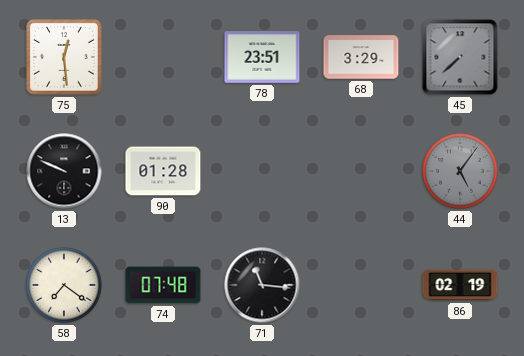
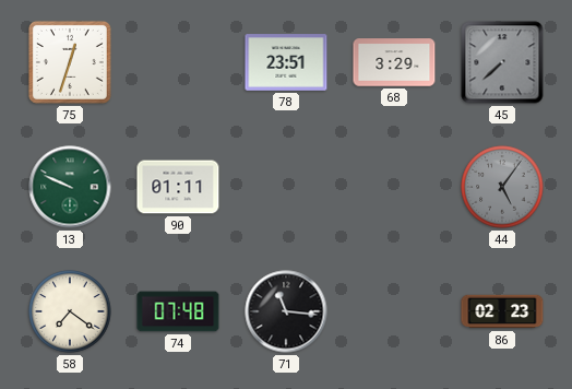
75: 12:29 -> 12:33 (70, 62)
13 dial: black -> green (70, 187)
90: 01:28 -> 01:11 (178, 187)
86: 02:19 -> 02:23 (502, 311)
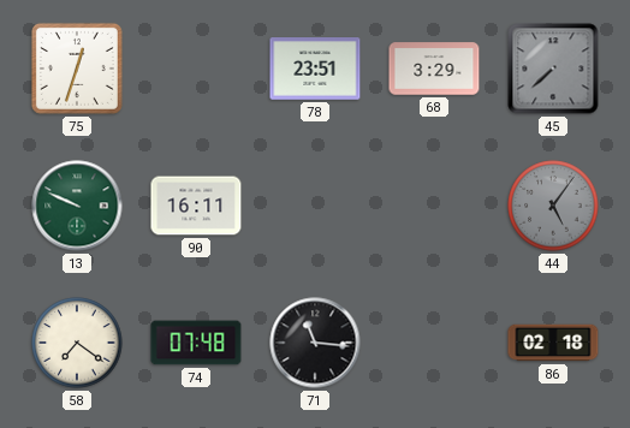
90: 01:11 -> 16:11 (196, 206)
86: 02:23 -> 02:18 (553, 343)
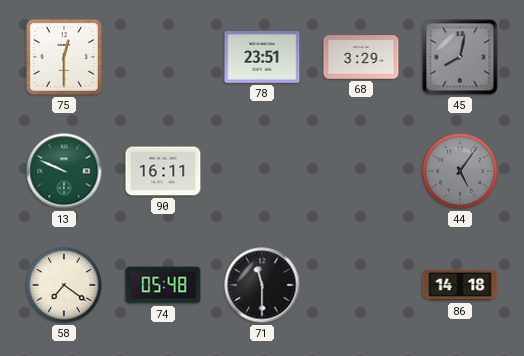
75: 12:33 -> 12:30 (64, 57)
45: 7:38 -> 8:02 (460, 57)
74: 07:48 -> 05:48 (163, 285)
71: 11:16 -> 11:30 (262, 285)
86: 02:18 -> 14:18 (460, 285)
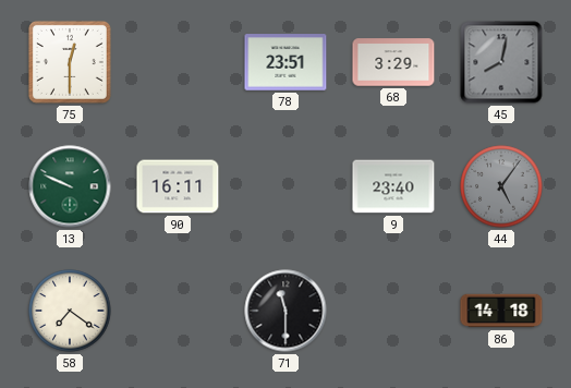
9: none -> 23:40 (393, 186)
74: 05:48 -> none (163, 285)
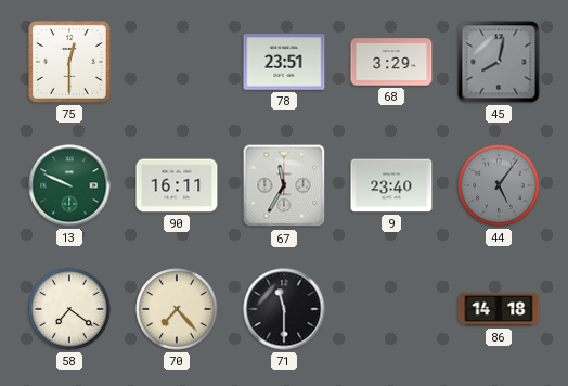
67: none -> 11:35 (284, 185)
70: none -> 7:23 (177, 309)
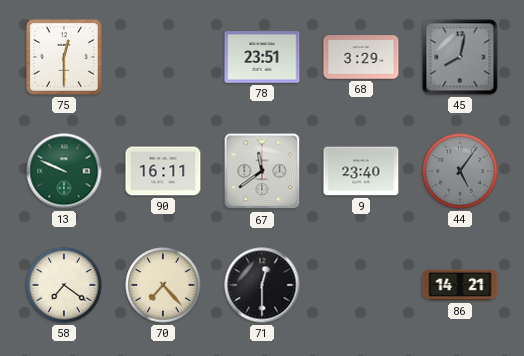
67: 11:35 -> 11:39 (262, 171)
71: 11:30 -> 12:30 (262, 285)
86: 14:18 -> 14:21 (460, 285)
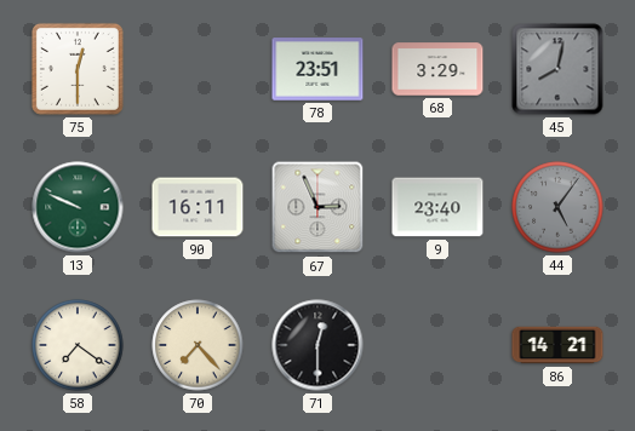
67: 11:39 -> 2:56 (317, 207)
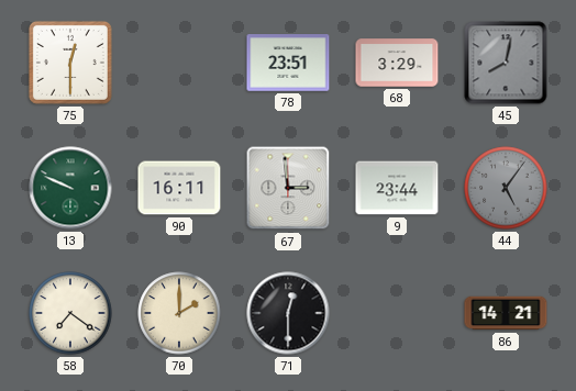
67: 2:56 -> 2:59 (288, 188)
9: 23:40 -> 23:44 (397, 188)
70: 7:23 -> 2:00 (179, 313)
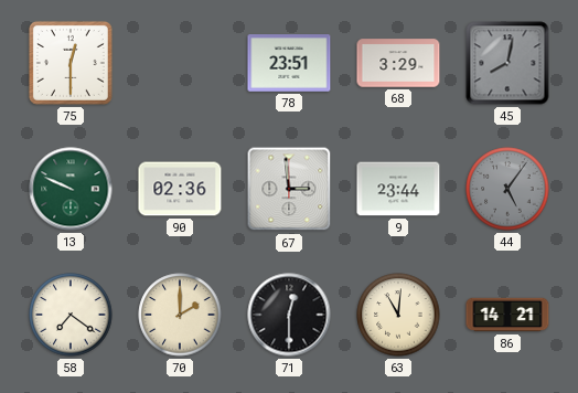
90: 16:11 -> 02:36 (180, 189)
63: none -> 11:01 (398, 315)
